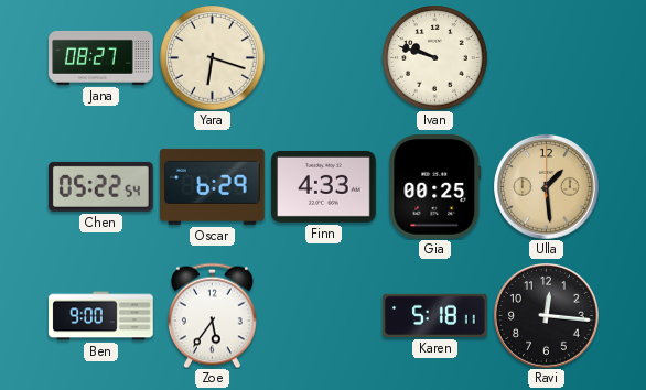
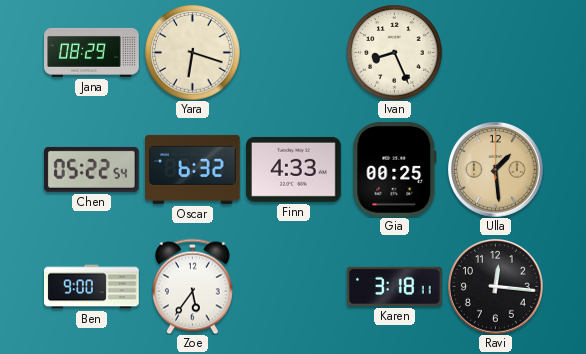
Jana: 08:27 -> 08:29 (92, 52)
Ivan: 9:48 -> 8:26 (394, 52)
Oscar: 6:29 -> 6:32 (193, 169)
Karen: 5:18 -> 3:18 (395, 286)
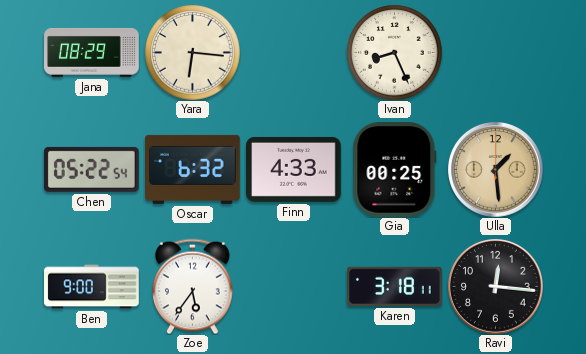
Yara: 6:18 -> 6:16 (192, 52)
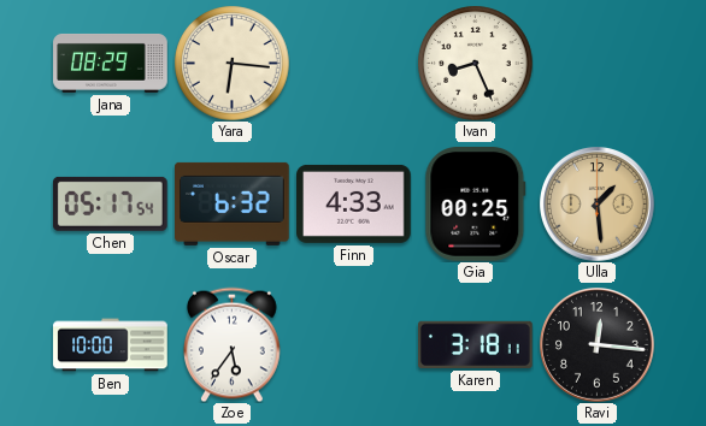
Chen: 05:22 -> 05:17 (110, 203)
Ben: 9:00 -> 10:00 (111, 345)
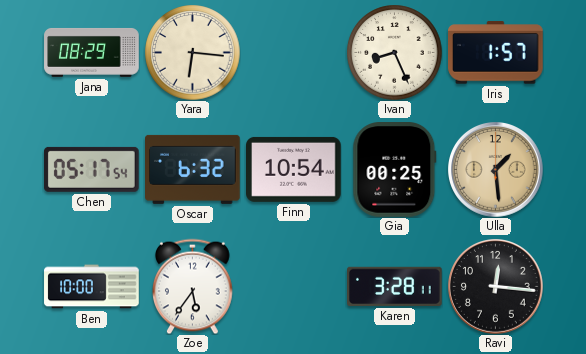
Iris: none -> 1:57 (496, 53)
Finn: 4:33 -> 10:54 (294, 169)
Karen: 3:18 -> 3:28 (395, 286)
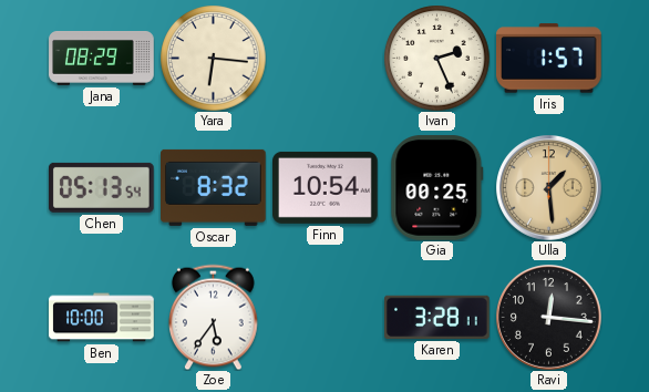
Ivan: 8:26 -> 2:26 (436, 58)
Chen: 05:17 -> 05:13 (101, 187)
Oscar: 6:32 -> 8:32 (214, 187)
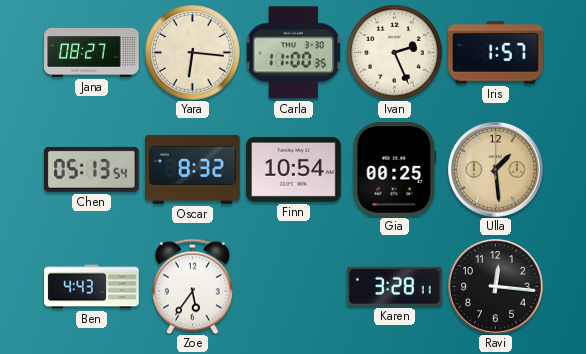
Jana: 08:29 -> 08:27 (92, 52)
Carla: none -> 11:00 (293, 53)
Ben: 10:00 -> 4:43 (92, 287)
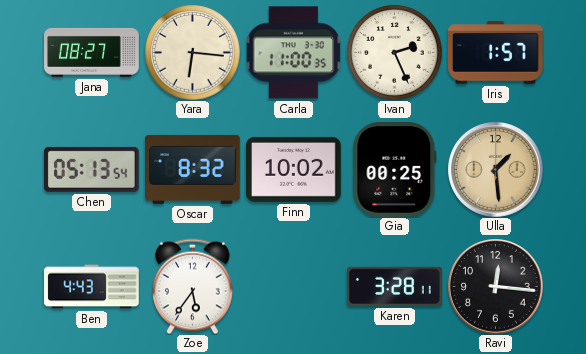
Finn: 10:54 -> 10:02 (294, 169)
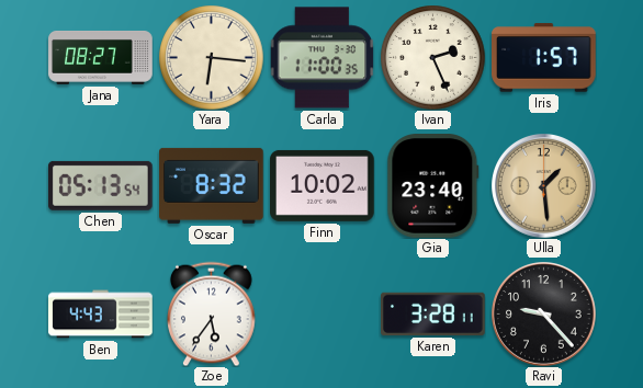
Gia: 00:25 -> 23:40 (433, 186)
Ravi: 12:16 -> 9:23 (544, 315)
